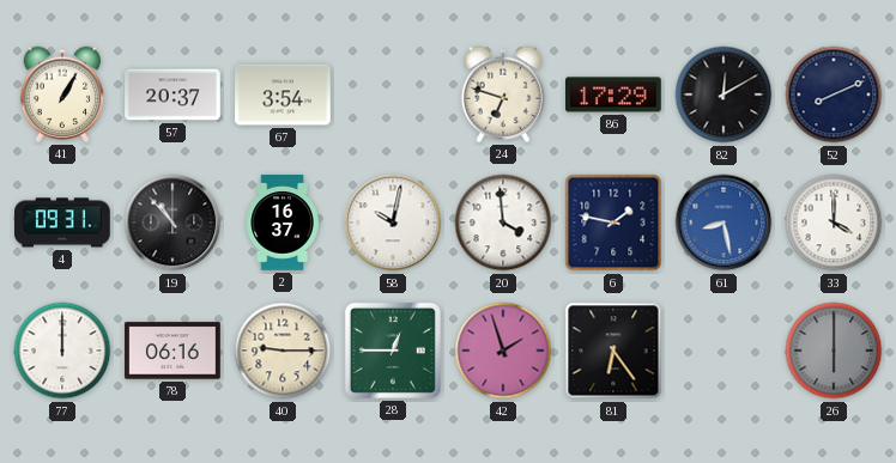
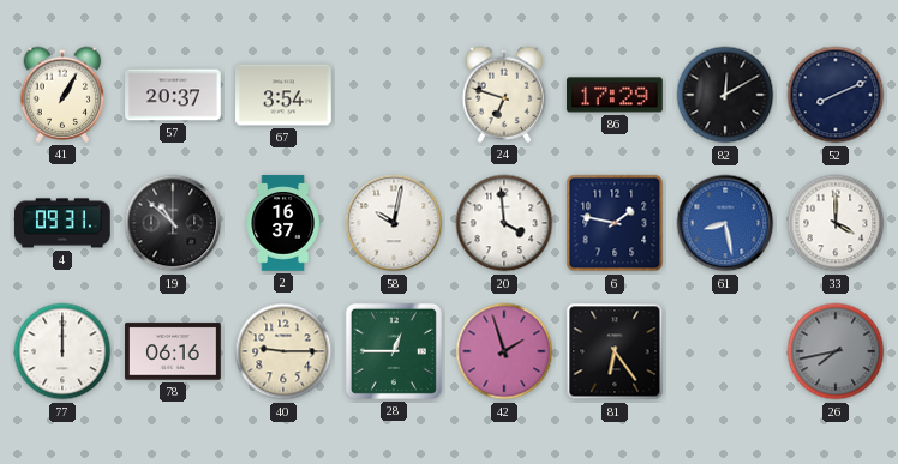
19: 10:53 -> 10:52 (173, 223)
26: 6:00 -> 7:43 (836, 351)
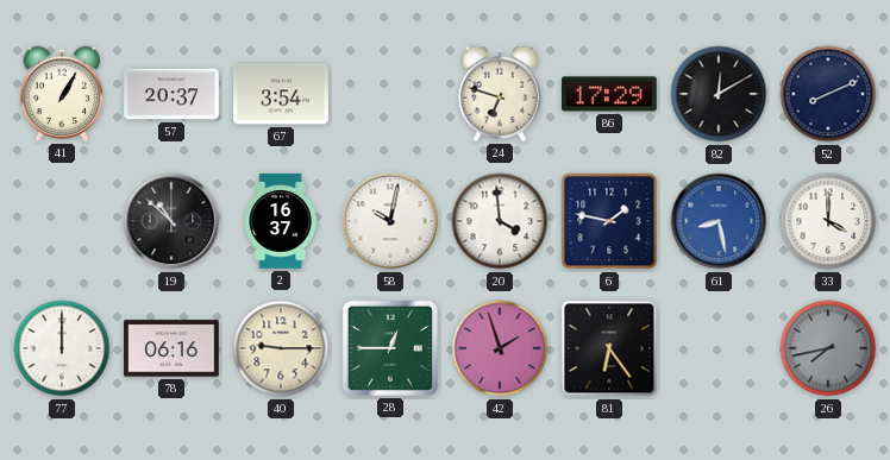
4: 09:31 -> none (64, 223)
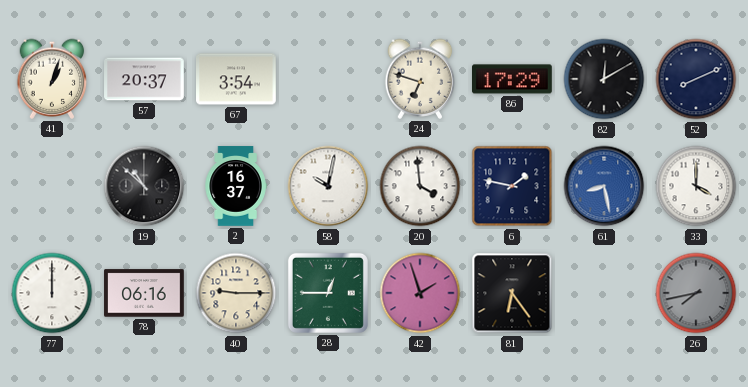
41: 1:05 -> 1:03 (52, 79)
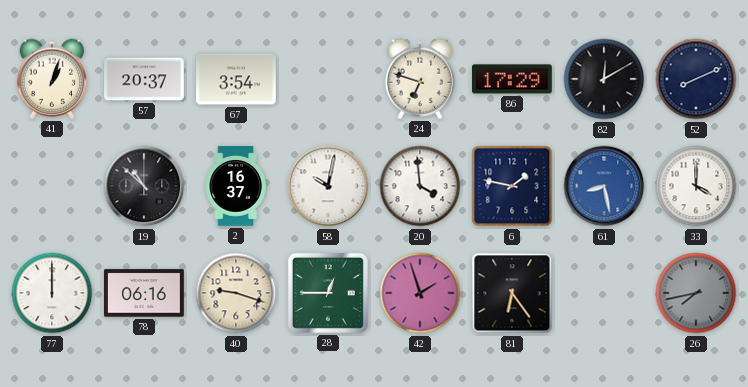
40: 9:15 -> 9:18 (236, 293)
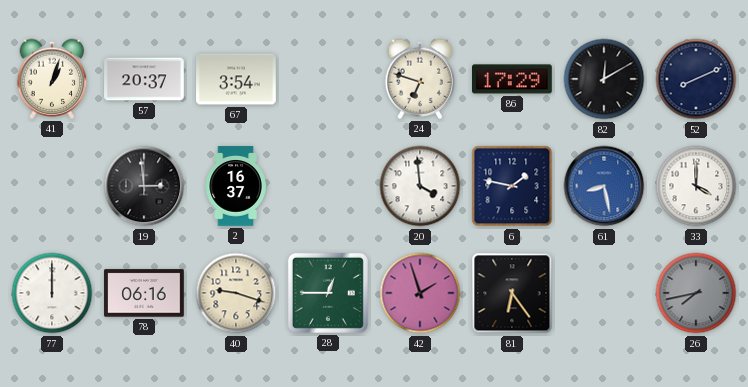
19: 10:52 -> 2:59 (144, 186)
58: 10:02 -> none (328, 186)
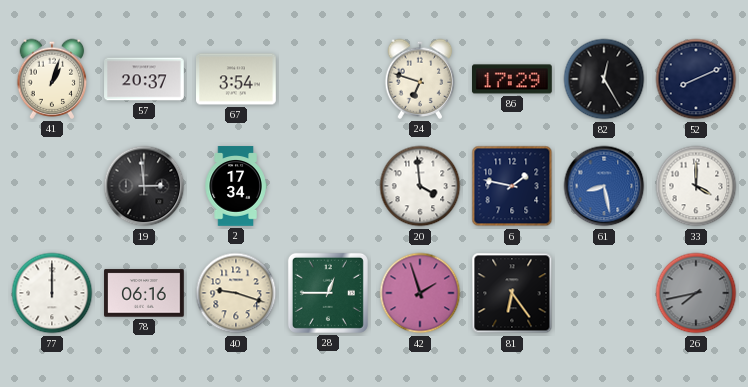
82: 12:10 -> 12:25 (604, 79)
2: 16:37 -> 17:34 (236, 186)
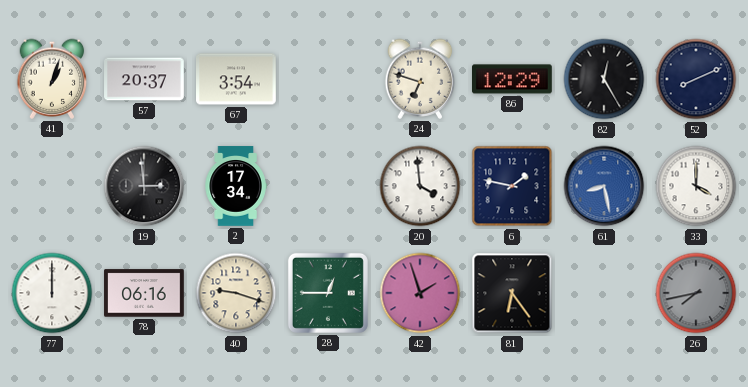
86: 17:29 -> 12:29 (513, 79)
